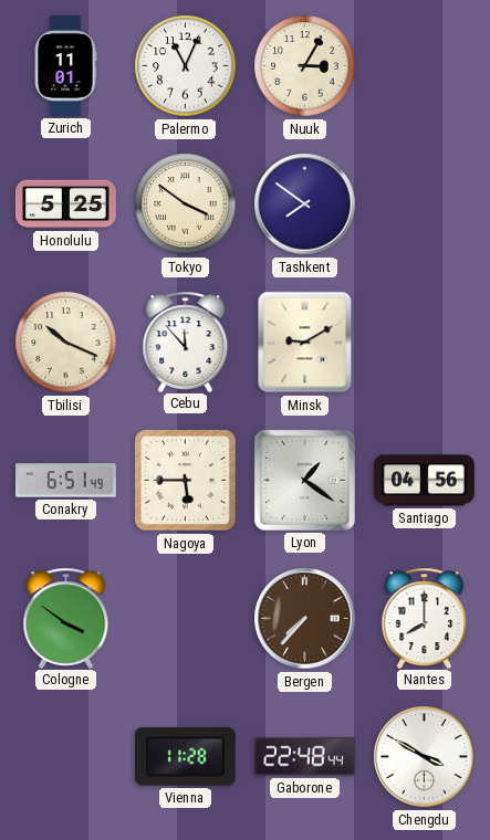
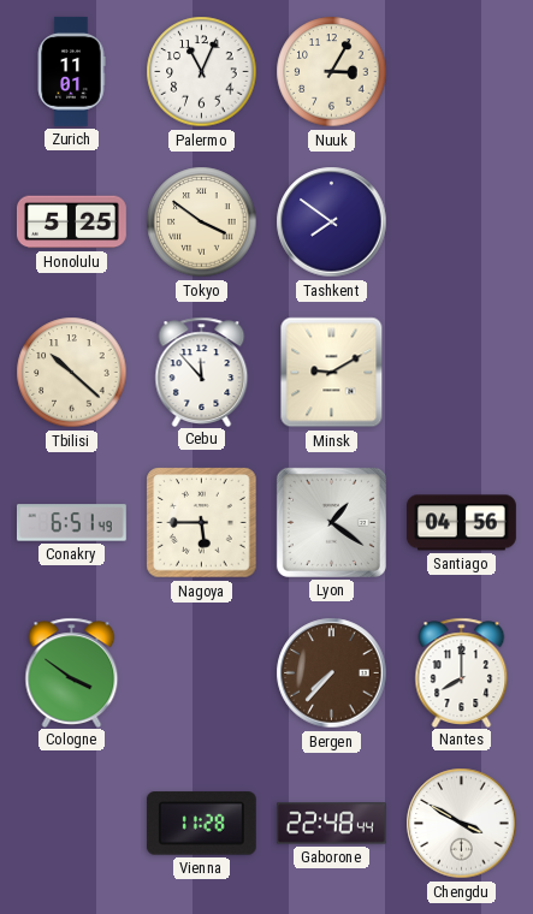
Tbilisi: 10:19 -> 10:22 (72, 373)
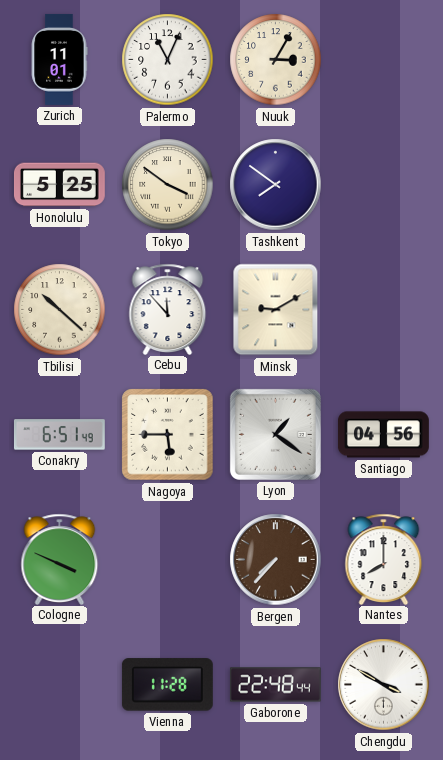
Cologne: 3:51 -> 3:49 (60, 559)
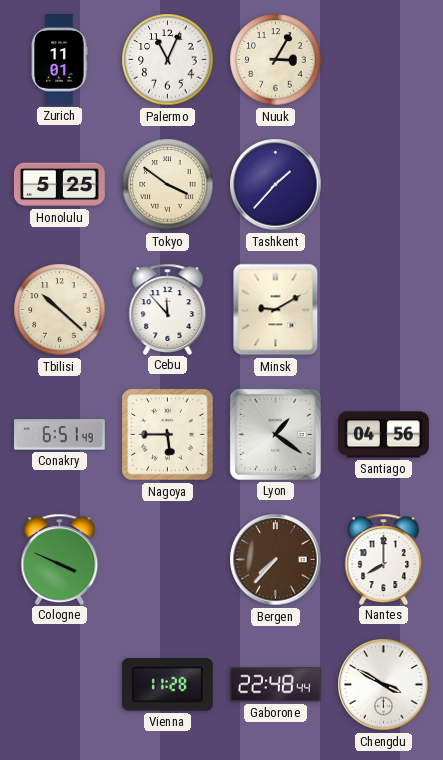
Tashkent: 7:51 -> 1:37 (276, 185)
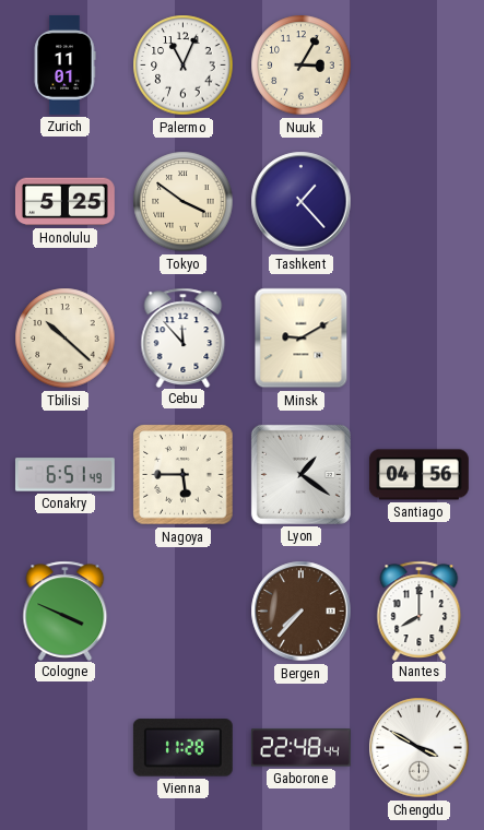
Tashkent: 1:37 -> 1:23 (302, 202)
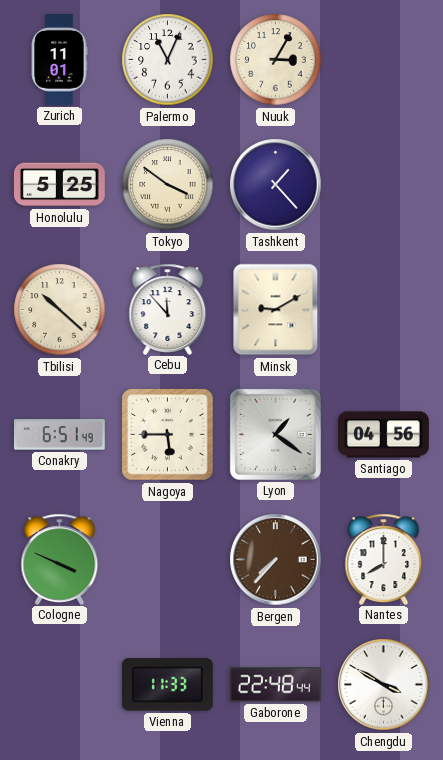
Vienna: 11:28 -> 11:33 (167, 685)
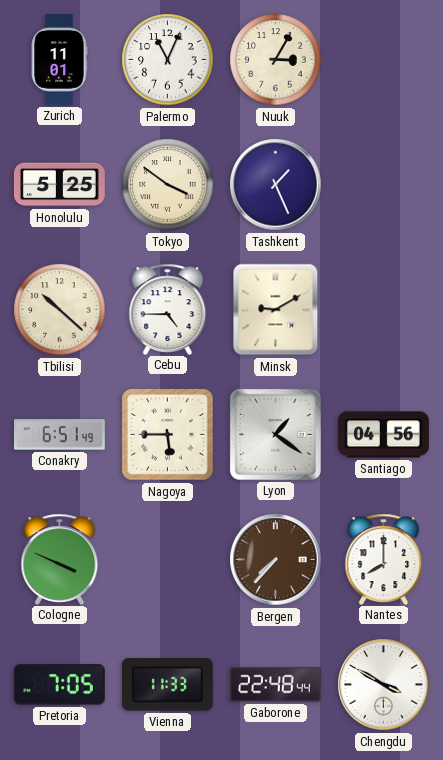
Tashkent: 1:23 -> 1:26 (276, 185)
Cebu: 11:53 -> 4:45 (168, 309)
Pretoria: none -> 7:05 (59, 685)
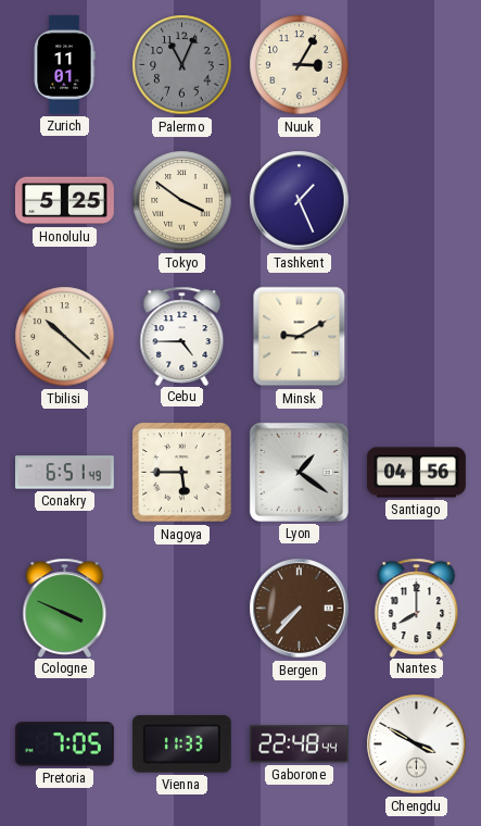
Palermo dial: white -> grey (182, 65)
